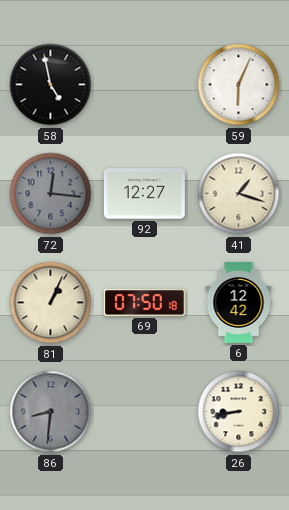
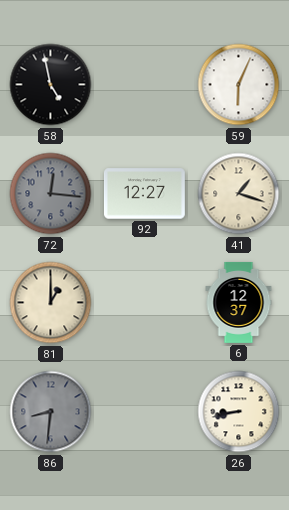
81: 1:04 -> 1:00 (51, 303)
69: 07:50 -> none (144, 303)
6: 12:42 -> 12:37 (239, 302)
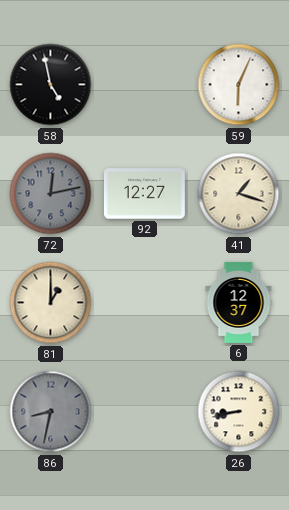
72: 12:16 -> 12:13 (51, 194)
86: 8:31 -> 8:32 (51, 412)
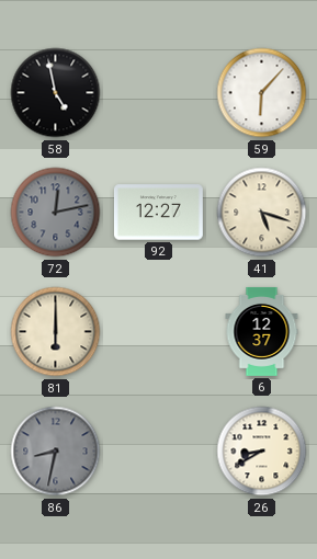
59: 6:04 -> 6:07 (262, 93)
41: 1:18 -> 5:18 (262, 213)
81: 1:00 -> 6:00 (56, 332)
26: 8:43 -> 8:40 (262, 452)
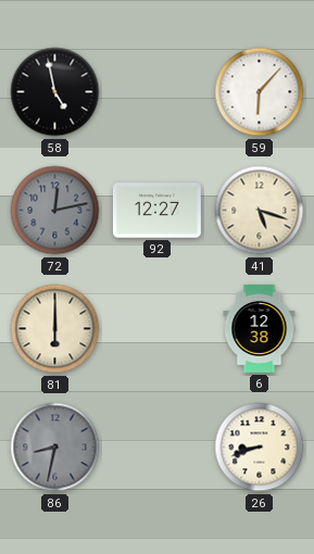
6: 12:37 -> 12:38 (260, 328)
26: 8:40 -> 8:42 (260, 448)
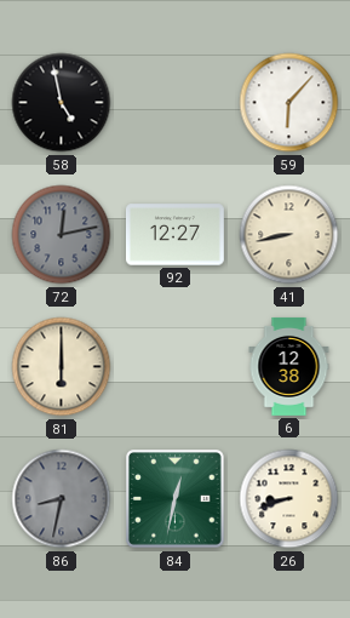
41: 5:18 -> 8:43 (289, 235)
84: none -> 12:32 (176, 499)
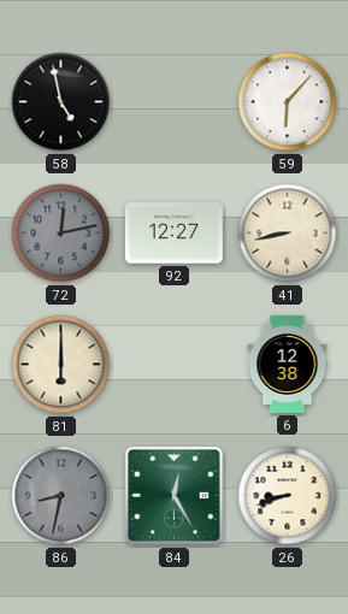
84: 12:32 -> 12:25 (175, 496)
